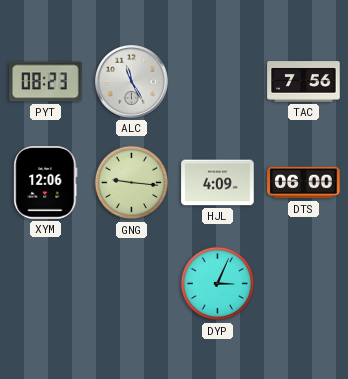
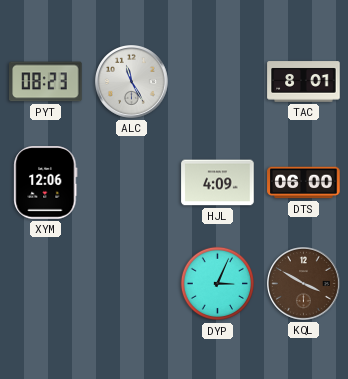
TAC: 7:56 -> 8:01 (304, 82)
GNG: 9:16 -> none (132, 183)
KQL: none -> 3:50 (304, 284)
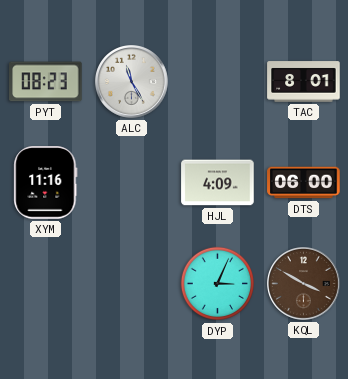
XYM: 12:06 -> 11:16 (46, 183)
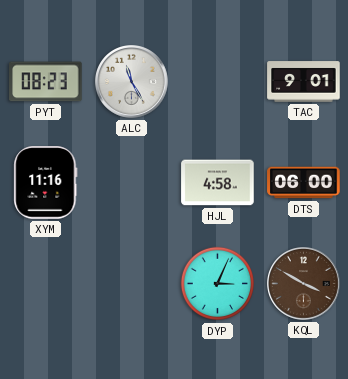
TAC: 8:01 -> 9:01 (304, 82)
HJL: 4:09 -> 4:58 (218, 183)
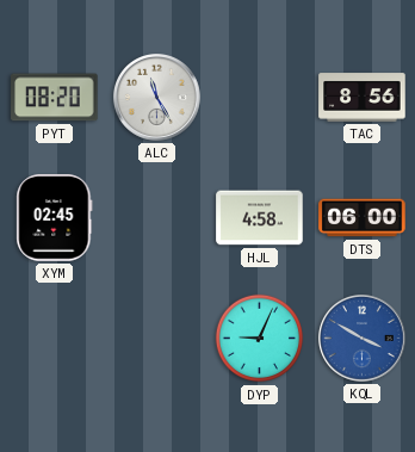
PYT: 08:23 -> 08:20 (55, 98)
TAC: 9:01 -> 8:56 (363, 98)
XYM: 11:16 -> 02:45 (55, 218)
DYP: 3:04 -> 9:04 (260, 339)
KQL dial: brown -> blue (363, 339)
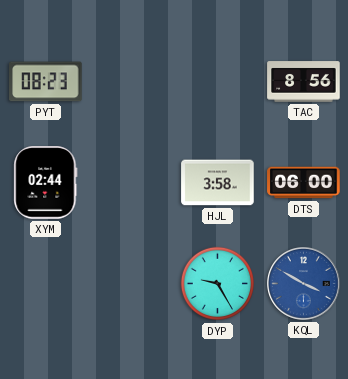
PYT: 08:20 -> 08:23 (46, 82)
ALC: 11:25 -> none (157, 98)
XYM: 02:45 -> 02:44 (46, 183)
HJL: 4:58 -> 3:58 (218, 183)
DYP: 9:04 -> 9:25 (218, 284)
